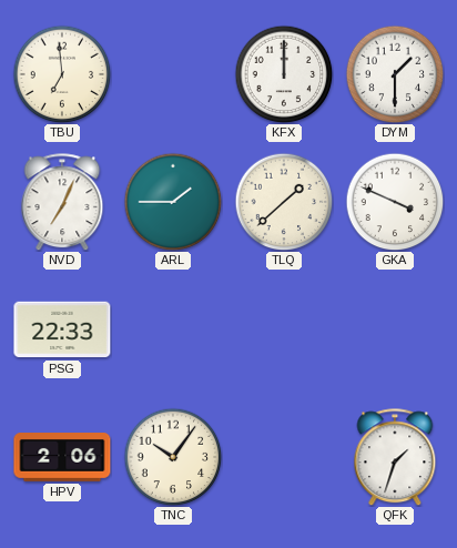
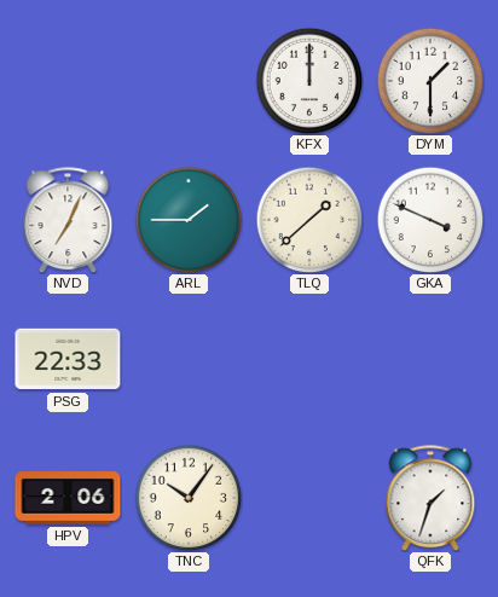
TBU: 6:59 -> none (62, 74)
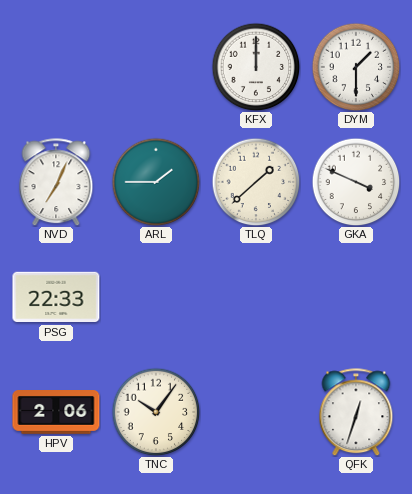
QFK: 1:33 -> 12:33 (356, 412)
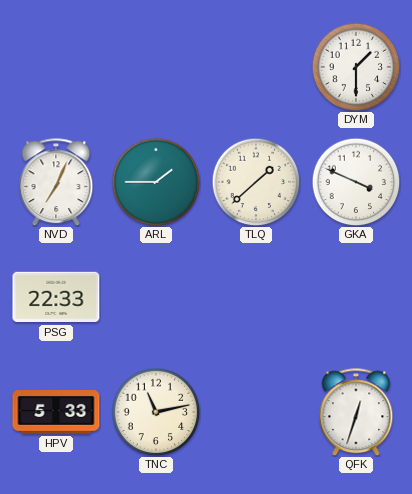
KFX: 12:00 -> none (256, 67)
HPV: 2:06 -> 5:33 (56, 413)
TNC: 10:06 -> 11:13 (156, 412)
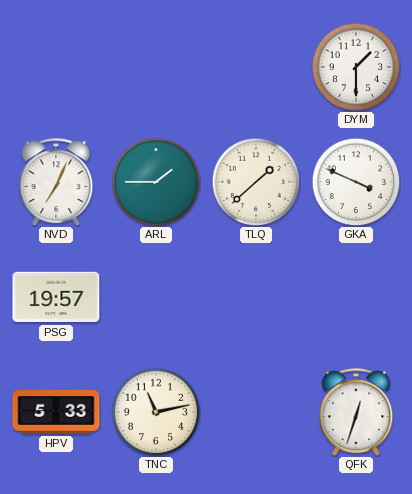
PSG: 22:33 -> 19:57 (56, 297)
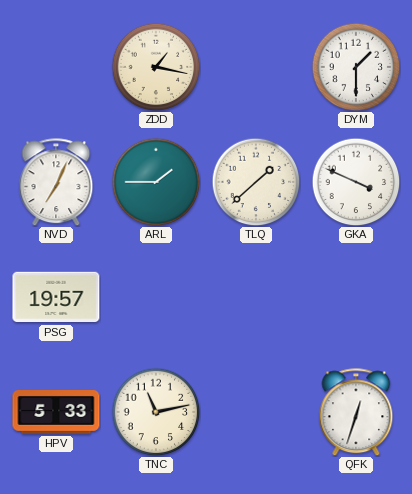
ZDD: none -> 1:17 (156, 67)
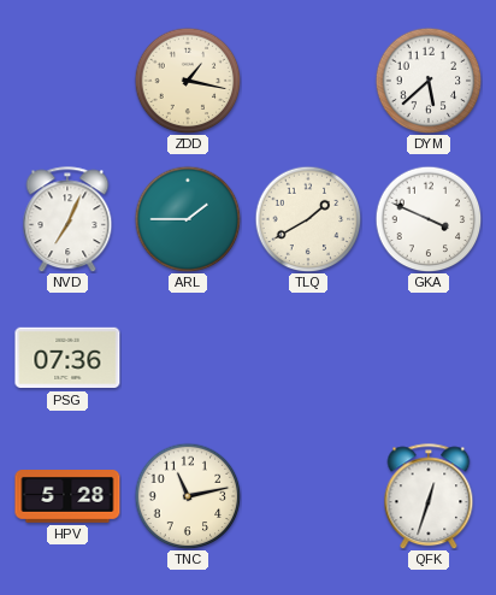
DYM: 1:30 -> 5:38 (429, 81)
TLQ: 1:38 -> 1:40 (308, 219)
PSG: 19:57 -> 07:36 (67, 358)
HPV: 5:33 -> 5:28 (67, 497)
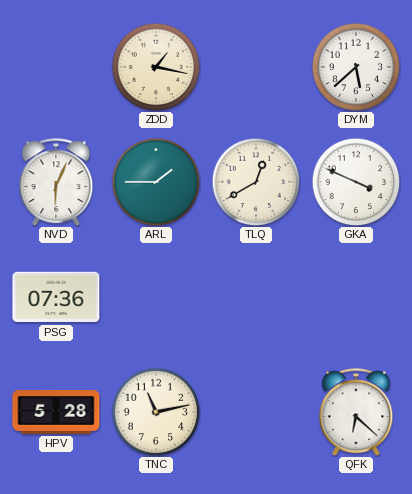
NVD: 7:04 -> 6:04 (56, 182)
TLQ: 1:40 -> 12:40 (256, 182)
QFK: 12:33 -> 6:22 (356, 412)
